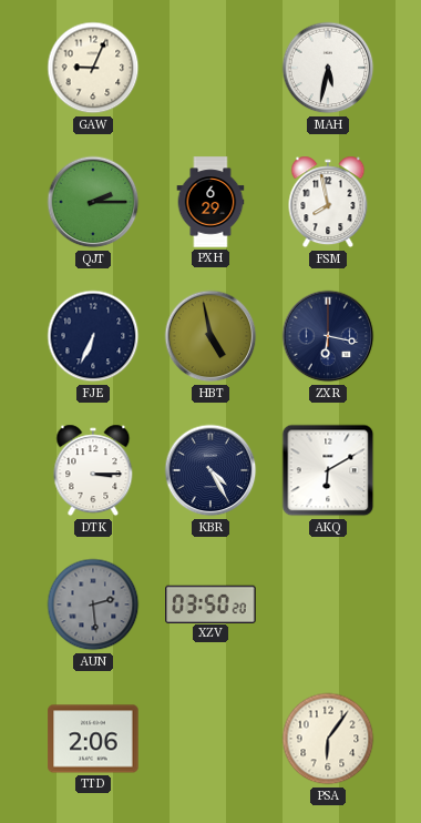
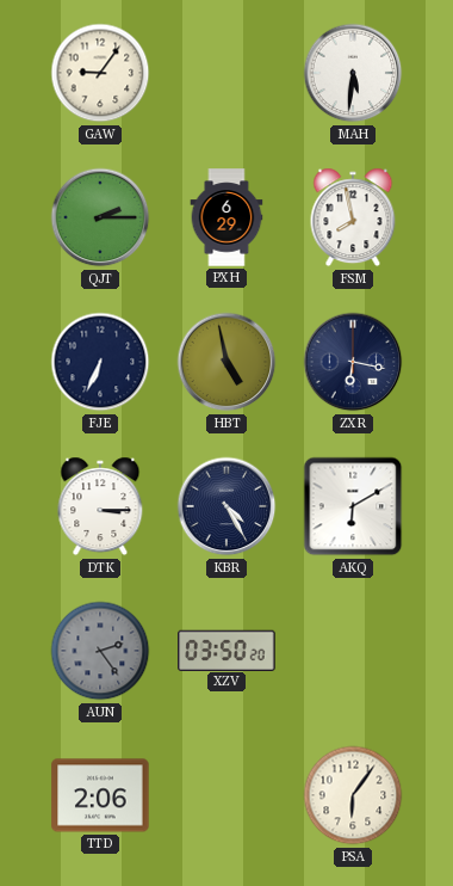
GAW: 9:04 -> 9:06 (100, 73)
MAH: 5:32 -> 5:31 (353, 73)
AUN: 2:29 -> 2:24 (100, 651)
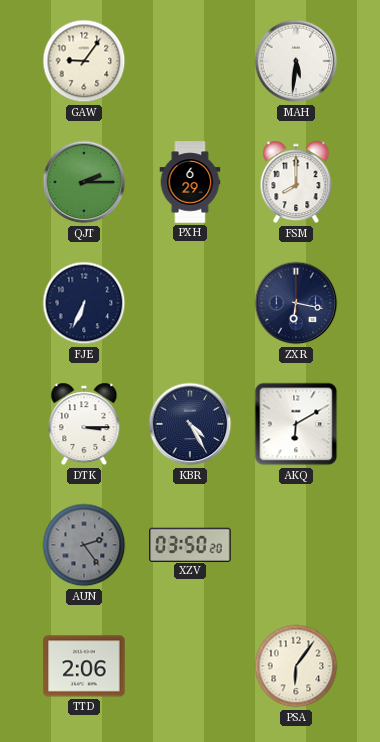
FSM: 7:58 -> 8:00 (296, 182)
HBT: 4:58 -> none (226, 362)
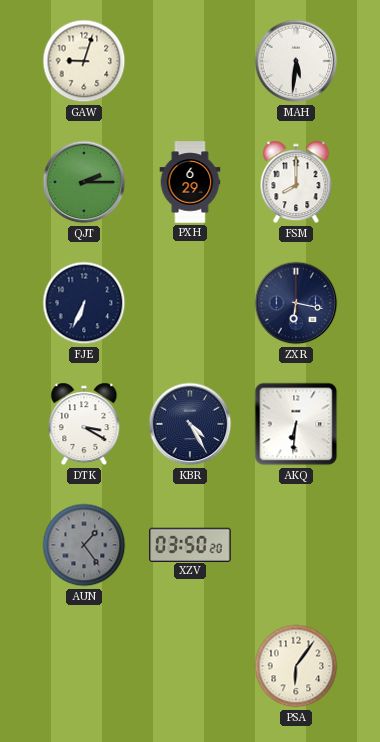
GAW: 9:06 -> 9:03 (84, 61)
DTK: 3:15 -> 3:20 (84, 424)
AKQ: 6:10 -> 6:31 (296, 424)
AUN: 2:24 -> 1:24 (84, 545)
TTD: 2:06 -> none (84, 666)
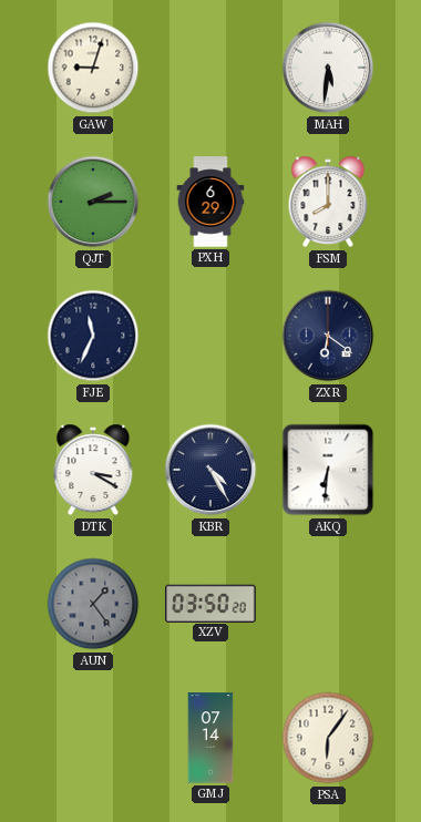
FJE: 6:34 -> 11:34 (93, 336)
ZXR: 6:17 -> 6:21 (328, 336)
GMJ: none -> 07:14 (210, 738)
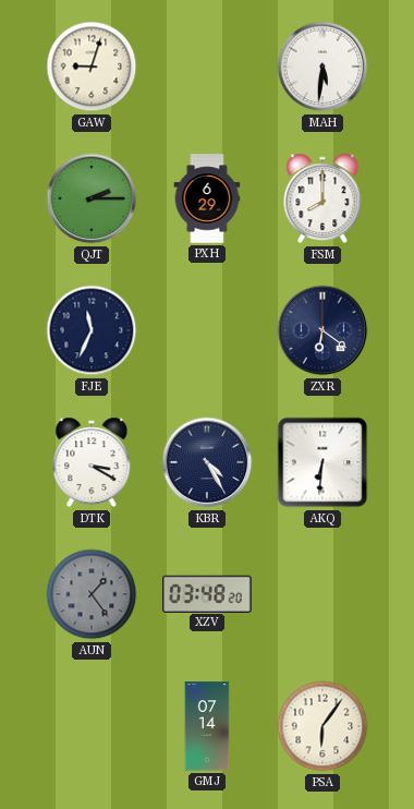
XZV: 03:50 -> 03:48 (207, 593)
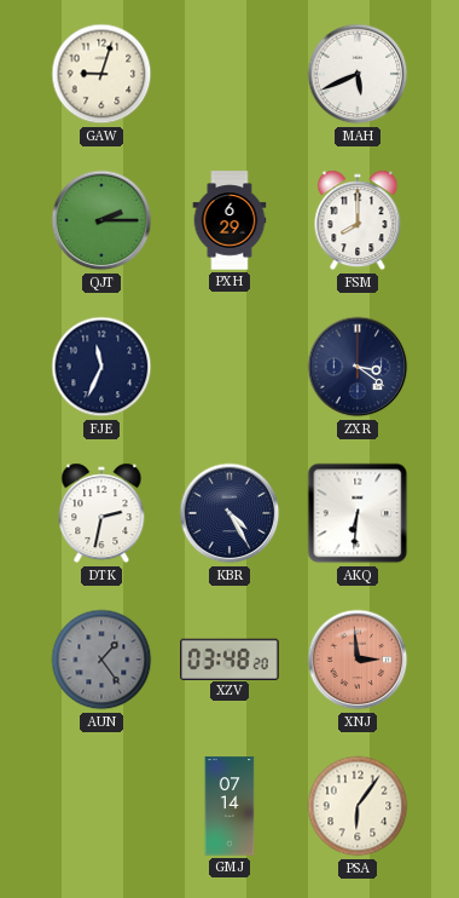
MAH: 5:31 -> 5:41 (358, 74)
ZXR: 6:21 -> 3:21 (358, 367)
DTK: 3:20 -> 2:32 (101, 513)
XNJ: none -> 2:59 (358, 660)
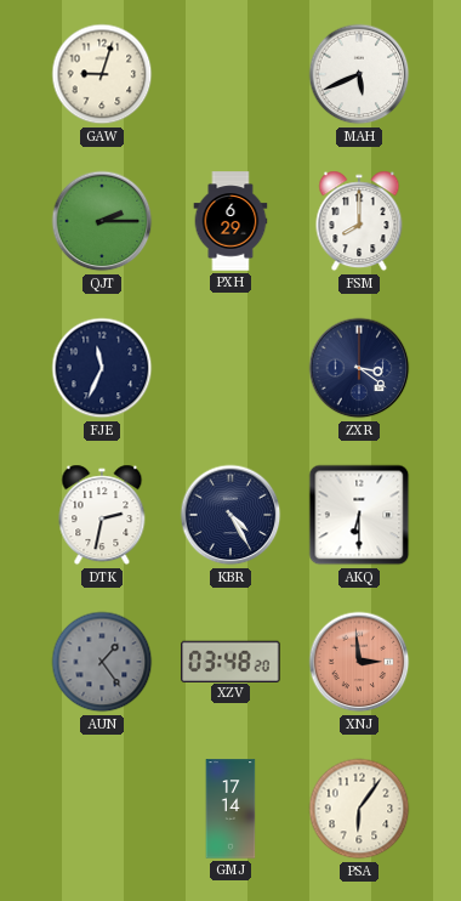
AKQ: 6:31 -> 6:30 (359, 515)
GMJ: 07:14 -> 17:14 (231, 809)
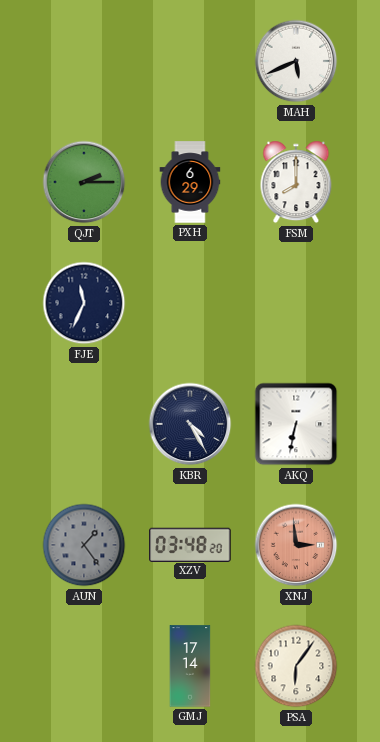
GAW: 9:03 -> none (102, 74)
ZXR: 3:21 -> none (359, 368)
DTK: 2:32 -> none (102, 515)
AKQ: 6:30 -> 6:32 (296, 424)
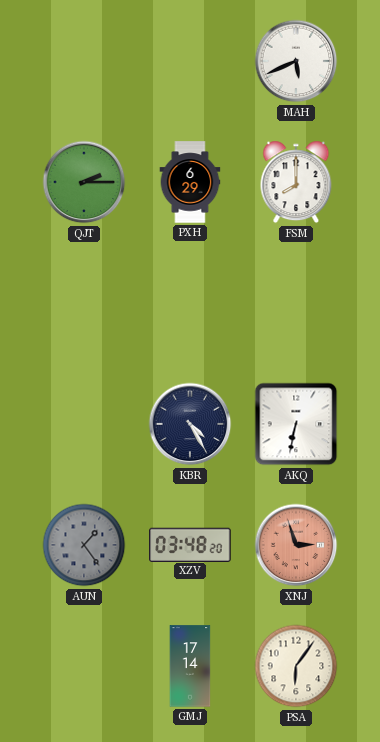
FJE: 11:34 -> none (84, 303)
XNJ: 2:59 -> 2:57 (296, 545)
